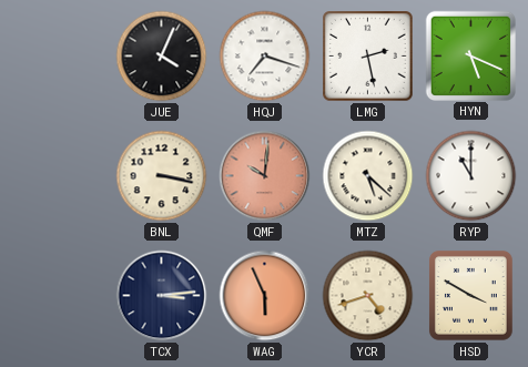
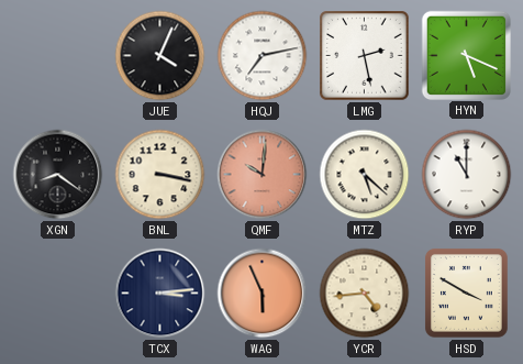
HQJ: 7:18 -> 7:13 (263, 56)
XGN: none -> 8:21 (58, 175)
YCR: 4:42 -> 4:44 (365, 294)
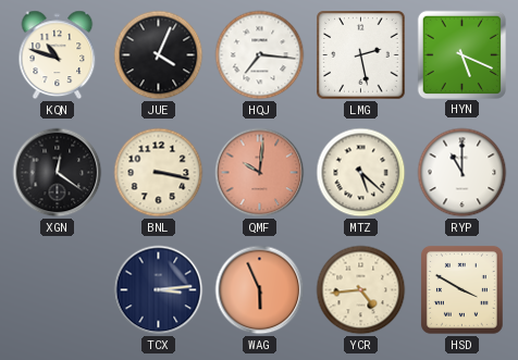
KQN: none -> 10:48 (58, 55)
HQJ: 7:13 -> 7:16 (260, 55)
XGN: 8:21 -> 12:21 (58, 173)
